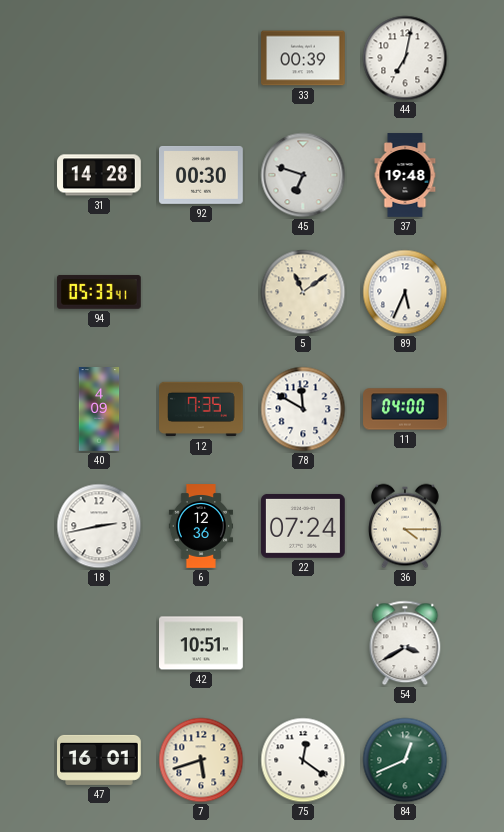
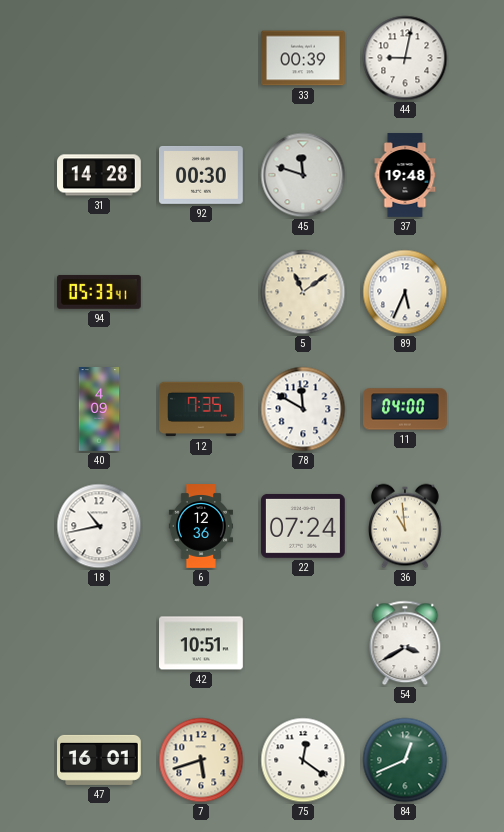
44: 7:02 -> 9:02 (405, 58)
45: 6:48 -> 11:48 (303, 175)
18: 2:43 -> 10:43 (99, 526)
36: 4:15 -> 10:59 (405, 526)
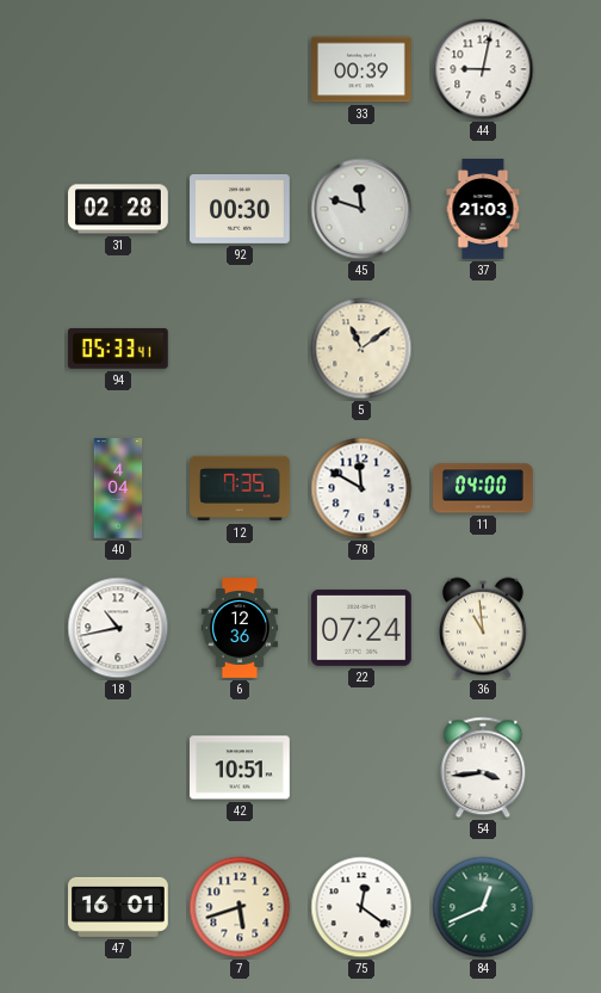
31: 14:28 -> 02:28 (119, 209)
37: 19:48 -> 21:03 (483, 209)
89: 5:34 -> none (405, 292)
40: 4:09 -> 4:04 (118, 488)
54: 3:40 -> 3:44 (483, 767)
